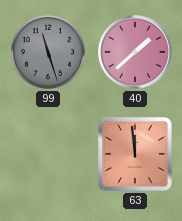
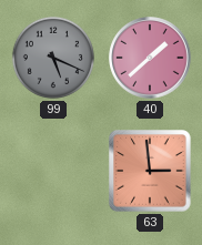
99: 11:27 -> 5:19 (53, 58)
63: 11:59 -> 2:59 (150, 171)
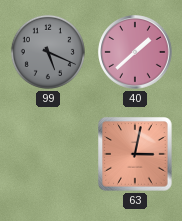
63: 2:59 -> 3:02 (135, 154)
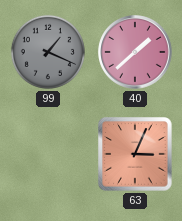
99: 5:19 -> 1:19 (48, 52)
63: 3:02 -> 3:04 (135, 154)
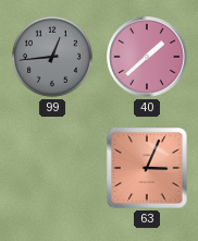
99: 1:19 -> 12:44 (52, 57)
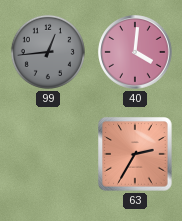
40: 1:38 -> 4:01 (135, 52)
63: 3:04 -> 2:35 (135, 154)
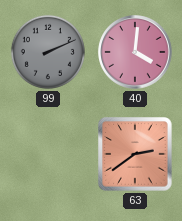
99: 12:44 -> 2:11 (48, 52)
63: 2:35 -> 2:39 (135, 154)
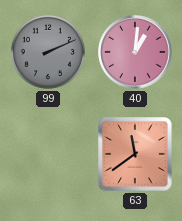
40: 4:01 -> 1:01 (135, 52)
63: 2:39 -> 11:39 (135, 154)
